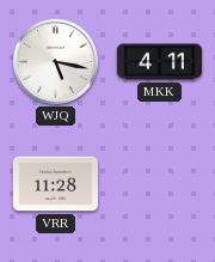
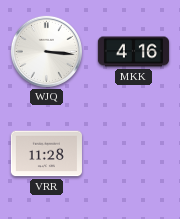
WJQ: 5:17 -> 3:16 (46, 51)
MKK: 4:11 -> 4:16 (133, 52)
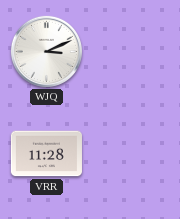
WJQ: 3:16 -> 3:11 (46, 51)
MKK: 4:16 -> none (133, 52)
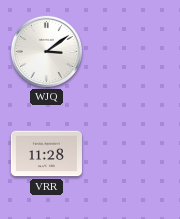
WJQ: 3:11 -> 3:09 (46, 51)
